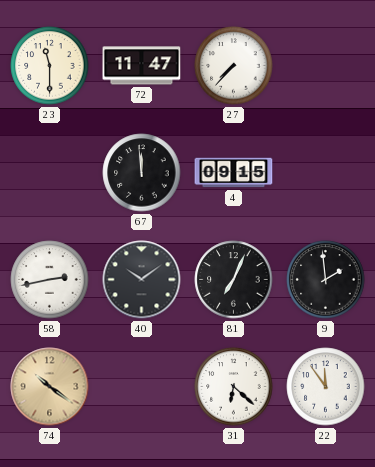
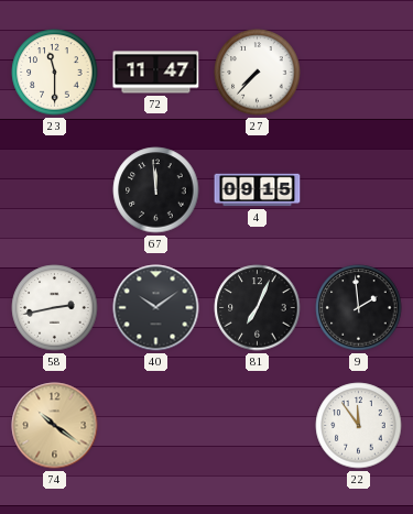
31: 6:22 -> none (234, 387)
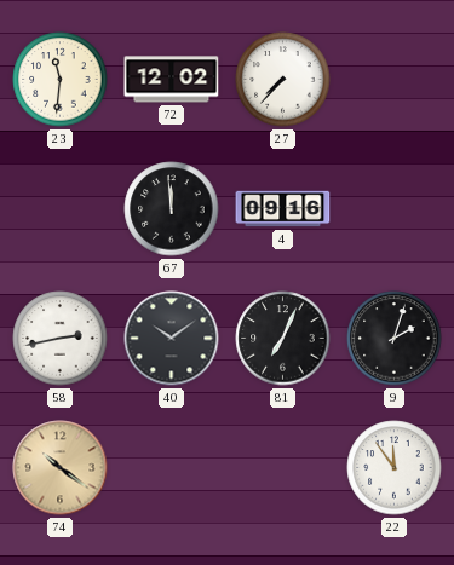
23: 11:30 -> 11:31 (61, 80)
72: 11:47 -> 12:02 (172, 80)
4: 09:15 -> 09:16 (283, 209)
9: 1:59 -> 2:03 (395, 339)
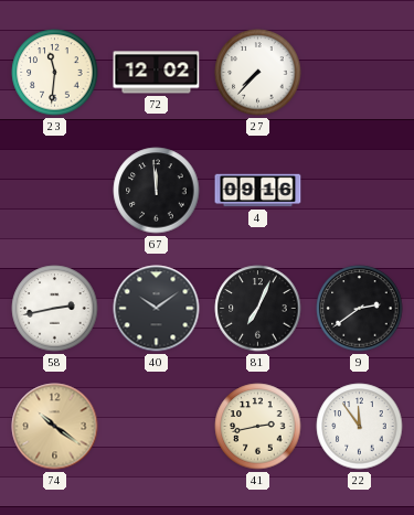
9: 2:03 -> 2:39 (360, 309)
41: none -> 2:43 (258, 427)
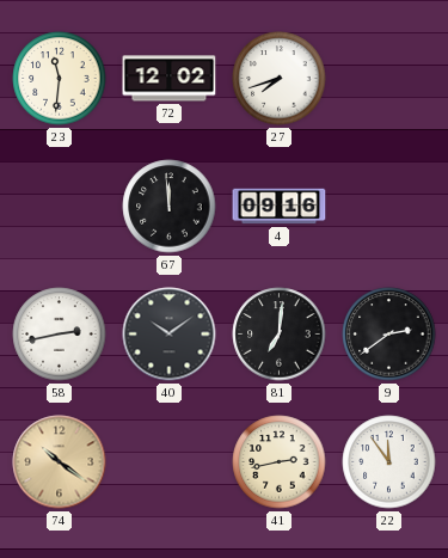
27: 7:37 -> 7:42 (280, 79)
81: 7:04 -> 7:01 (280, 335)
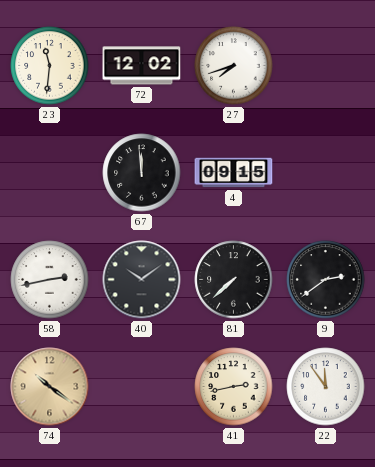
4: 09:16 -> 09:15 (234, 173)
81: 7:01 -> 7:38 (234, 280)
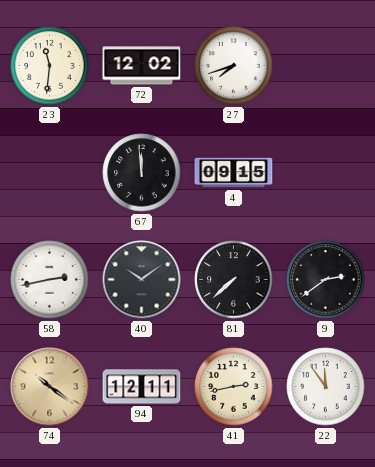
94: none -> 12:11 (142, 387)
